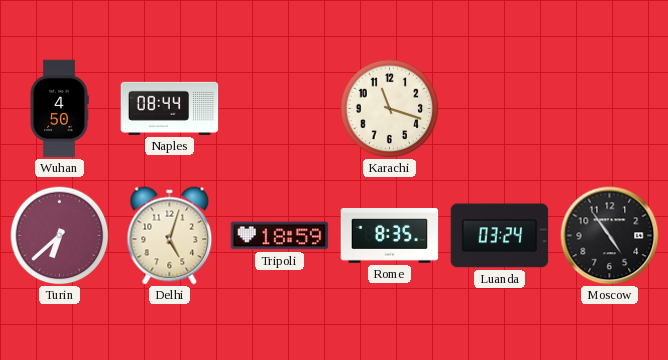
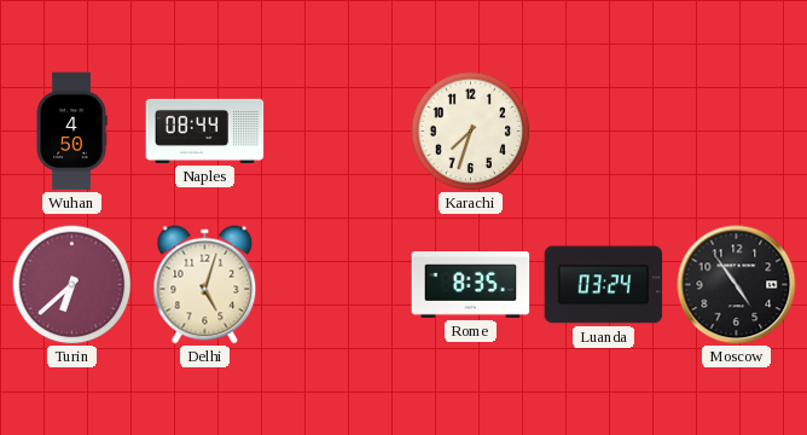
Karachi: 11:18 -> 7:33 (471, 132)
Tripoli: 18:59 -> none (280, 236)
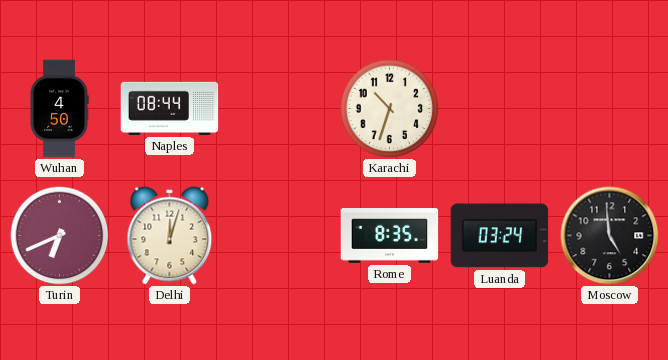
Karachi: 7:33 -> 10:33 (390, 109)
Turin: 6:38 -> 6:41 (60, 236)
Delhi: 5:03 -> 12:03 (170, 236)
Moscow: 4:54 -> 4:59 (610, 236)
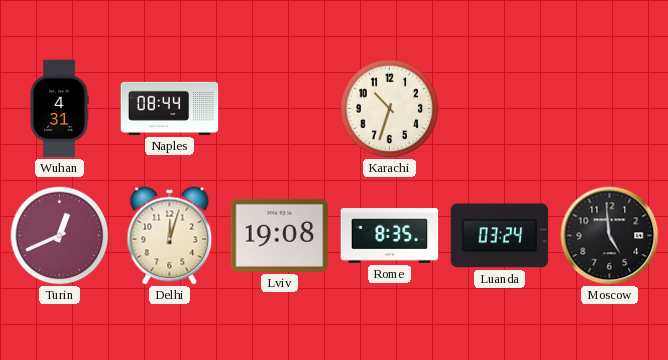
Wuhan: 4:50 -> 4:31 (59, 109)
Turin: 6:41 -> 12:41 (60, 236)
Lviv: none -> 19:08 (280, 235)
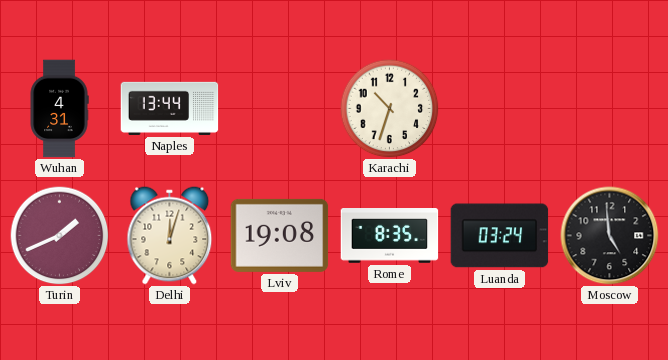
Naples: 08:44 -> 13:44 (170, 108)
Turin: 12:41 -> 1:41 (60, 236)
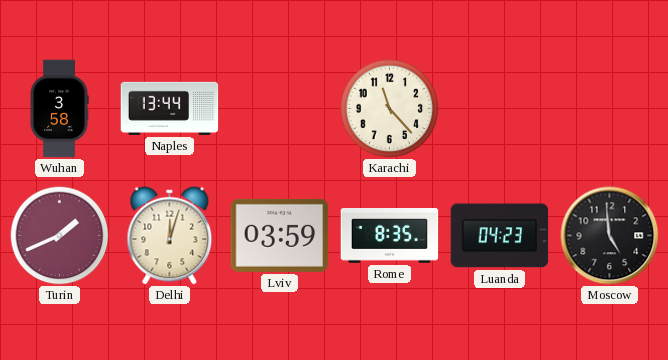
Wuhan: 4:31 -> 3:58 (59, 109)
Karachi: 10:33 -> 11:23 (390, 109)
Lviv: 19:08 -> 03:59 (280, 235)
Luanda: 03:24 -> 04:23 (500, 236)
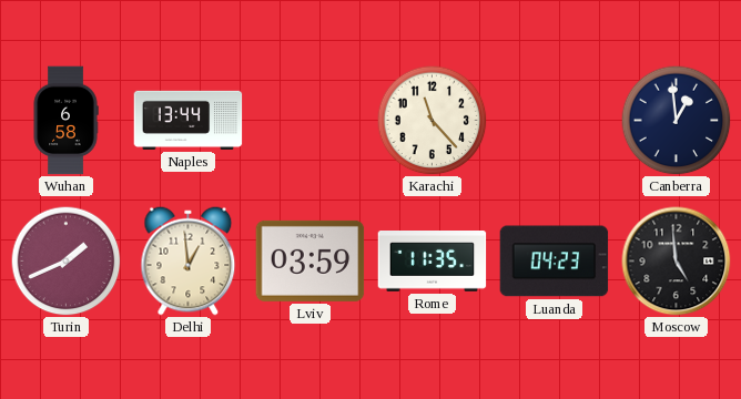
Wuhan: 3:58 -> 6:58 (65, 121)
Canberra: none -> 12:59 (677, 121)
Delhi: 12:03 -> 12:59 (189, 262)
Rome: 8:35 -> 11:35 (433, 262)
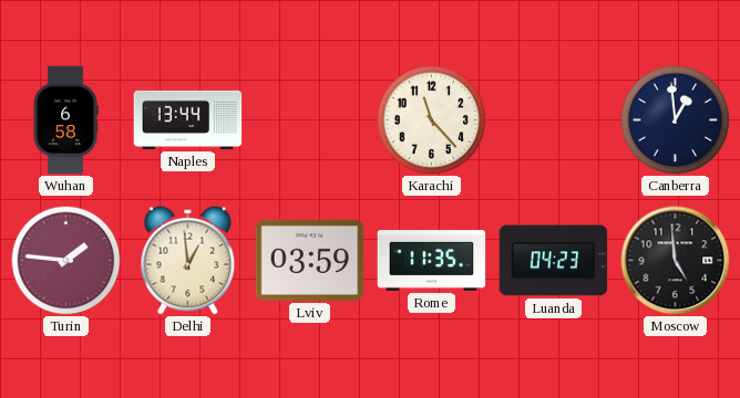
Turin: 1:41 -> 1:46 (66, 261)
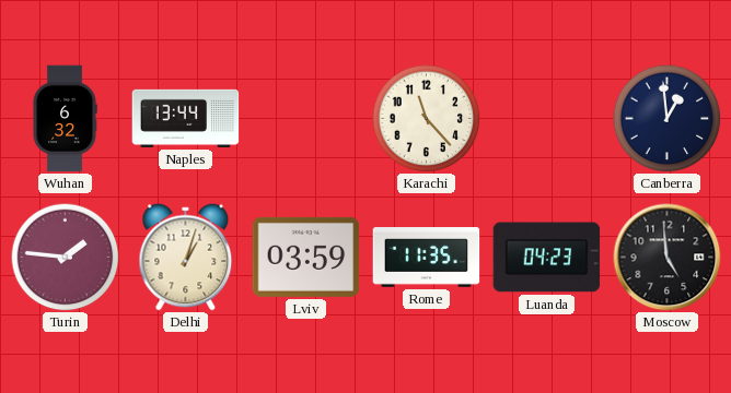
Wuhan: 6:58 -> 6:32 (65, 119)
Delhi: 12:59 -> 1:03 (186, 258)
